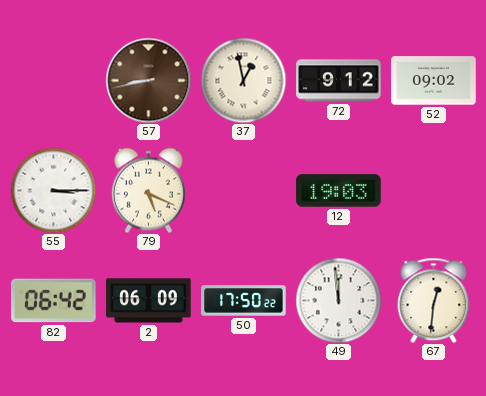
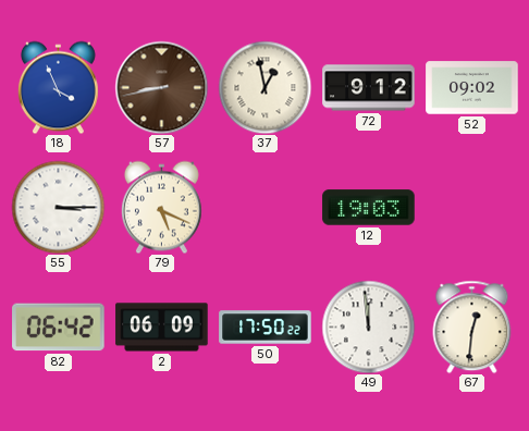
18: none -> 3:56 (58, 87)
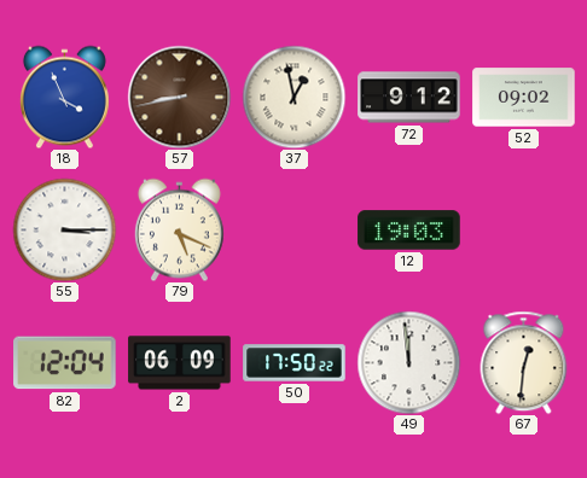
82: 06:42 -> 12:04 (65, 363)
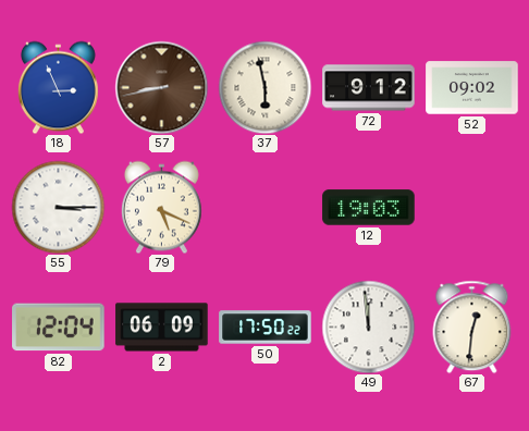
18: 3:56 -> 2:56 (58, 87)
37: 12:58 -> 5:58 (264, 87)
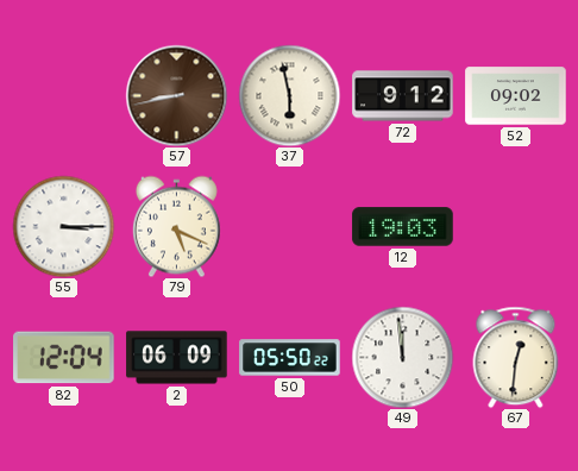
18: 2:56 -> none (58, 87)
50: 17:50 -> 05:50 (290, 358)
